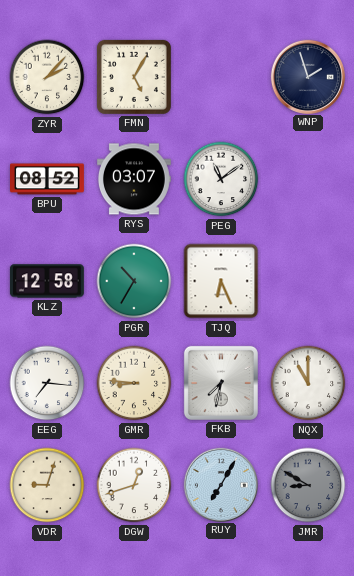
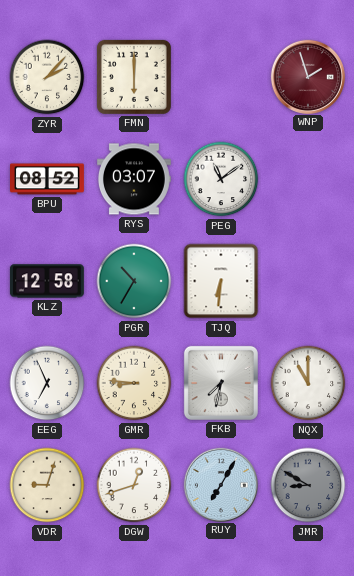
FMN: 5:05 -> 6:00 (134, 77)
WNP dial: navy -> burgundy (307, 76)
TJQ: 6:26 -> 6:31 (221, 281)
EEG: 7:16 -> 6:56 (47, 383)
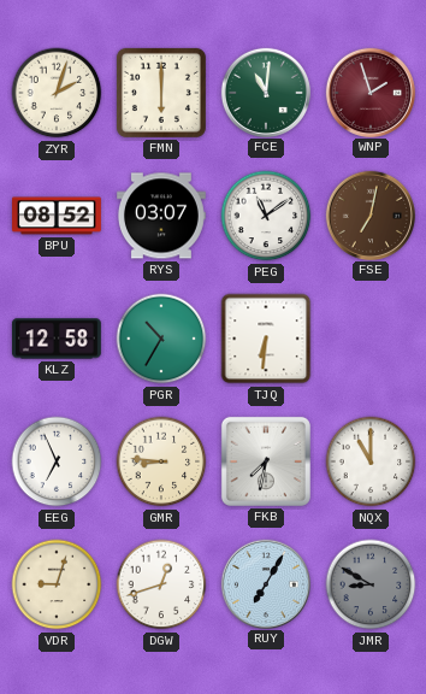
ZYR: 2:07 -> 2:03 (57, 93)
FCE: none -> 11:01 (265, 92)
FSE: none -> 7:02 (369, 214)
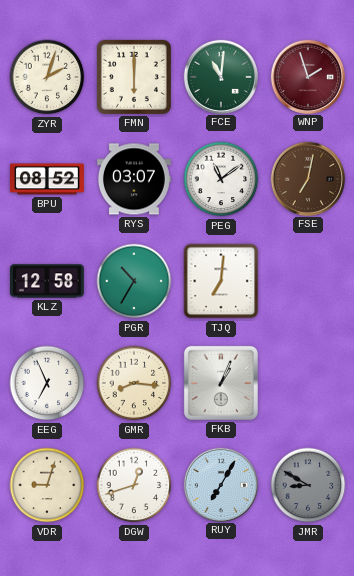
TJQ: 6:31 -> 7:01 (221, 281)
GMR: 8:46 -> 8:16 (134, 383)
FKB: 7:32 -> 1:04 (221, 383)
NQX: 11:00 -> none (371, 461)
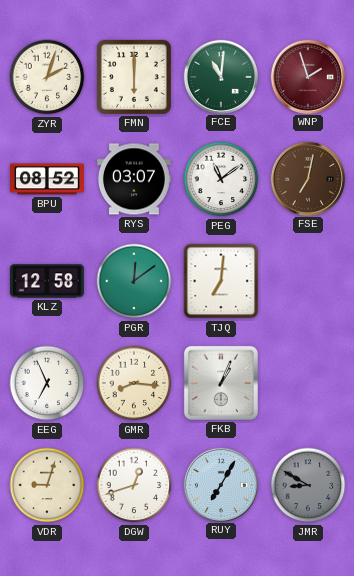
PGR: 10:35 -> 12:09 (134, 281)
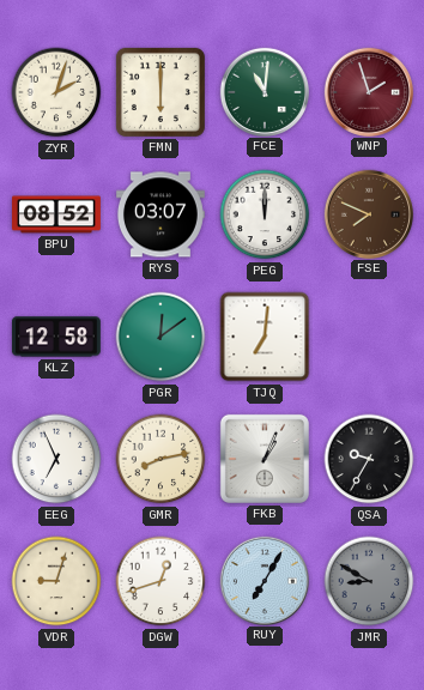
PEG: 11:09 -> 12:00 (265, 214)
FSE: 7:02 -> 7:49 (368, 213)
GMR: 8:16 -> 8:13 (160, 459)
QSA: none -> 9:35 (369, 459)
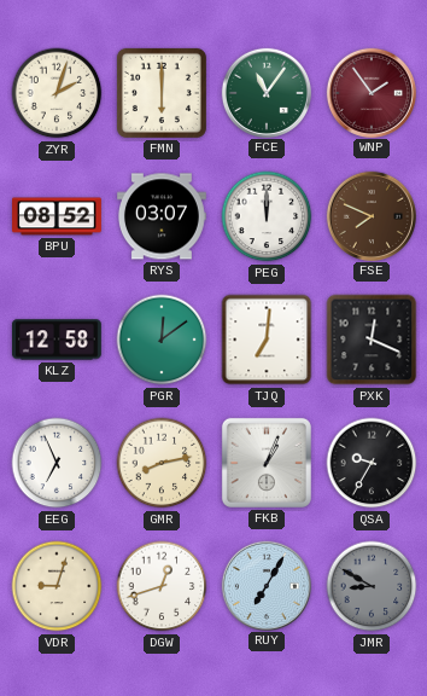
FCE: 11:01 -> 11:06 (265, 92)
WNP: 1:57 -> 1:54 (370, 92)
PXK: none -> 12:19 (372, 340)
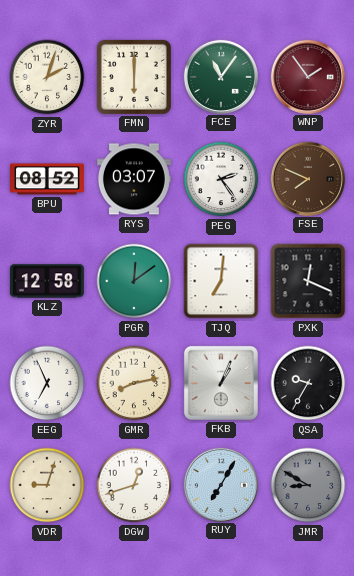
PEG: 12:00 -> 2:24 (221, 179)
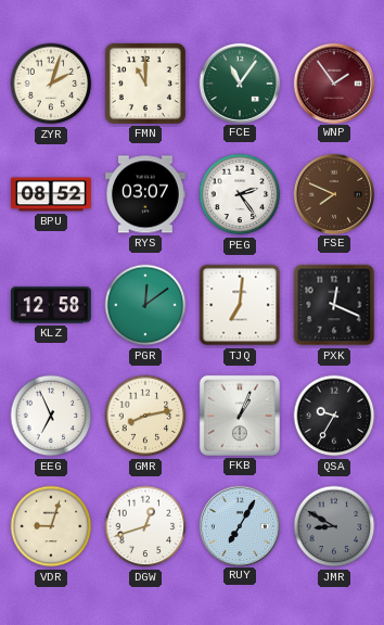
FMN: 6:00 -> 11:00 (145, 84)
